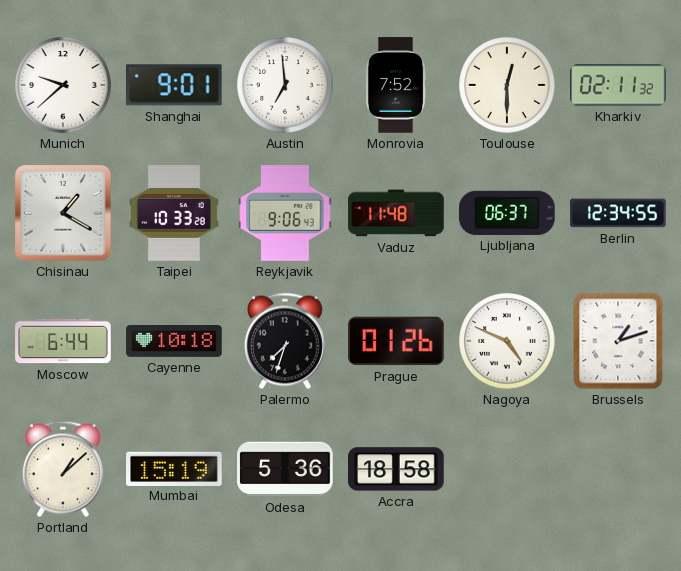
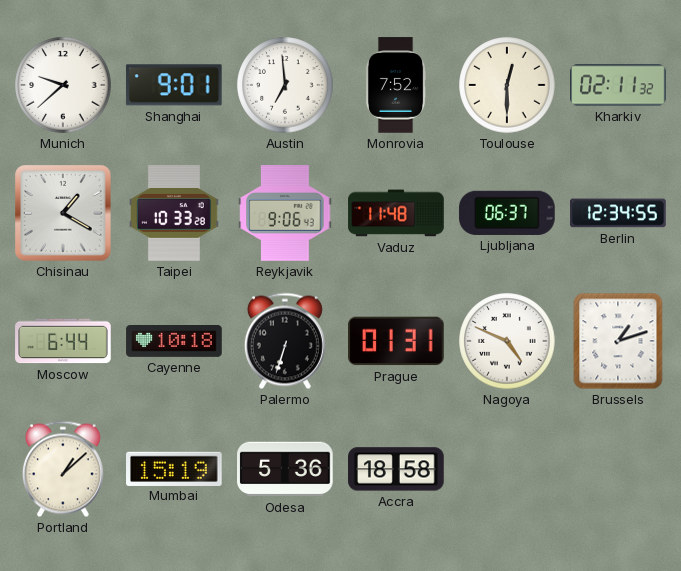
Palermo: 7:33 -> 6:33 (285, 341)
Prague: 01:26 -> 01:31 (396, 341)
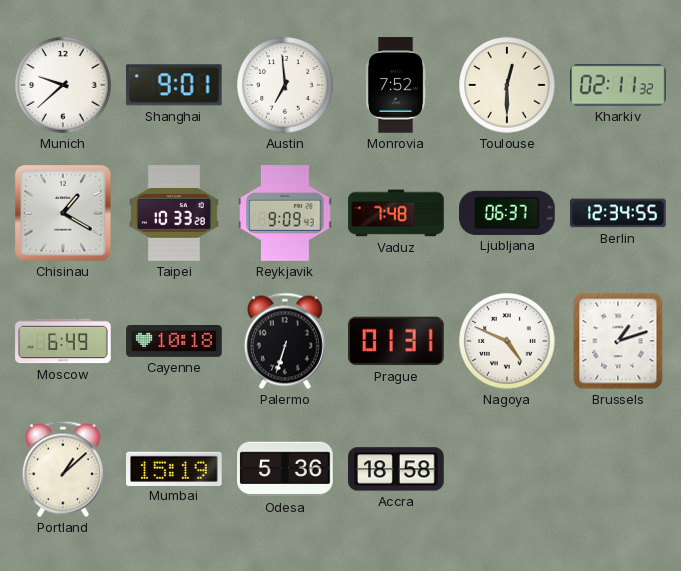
Reykjavik: 9:06 -> 9:09 (285, 213)
Vaduz: 11:48 -> 7:48 (396, 213)
Moscow: 6:44 -> 6:49 (63, 341)
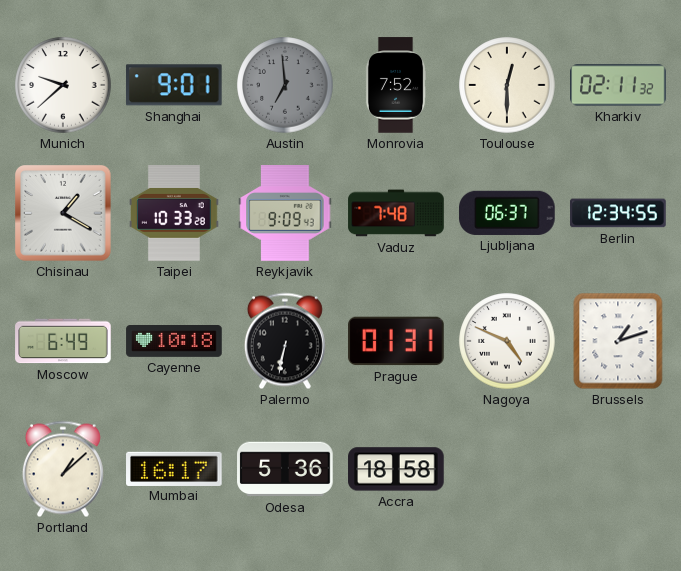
Austin dial: white -> grey (285, 85)
Palermo: 6:33 -> 6:32 (285, 341)
Mumbai: 15:19 -> 16:17 (174, 468)
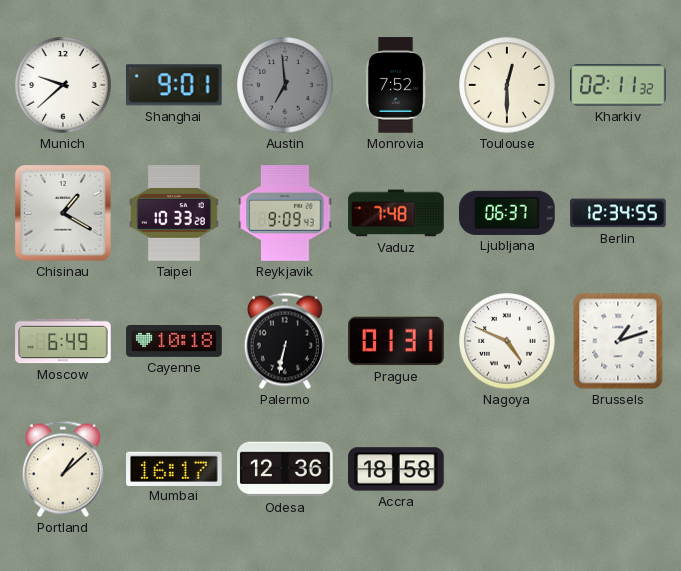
Odesa: 5:36 -> 12:36 (285, 469)
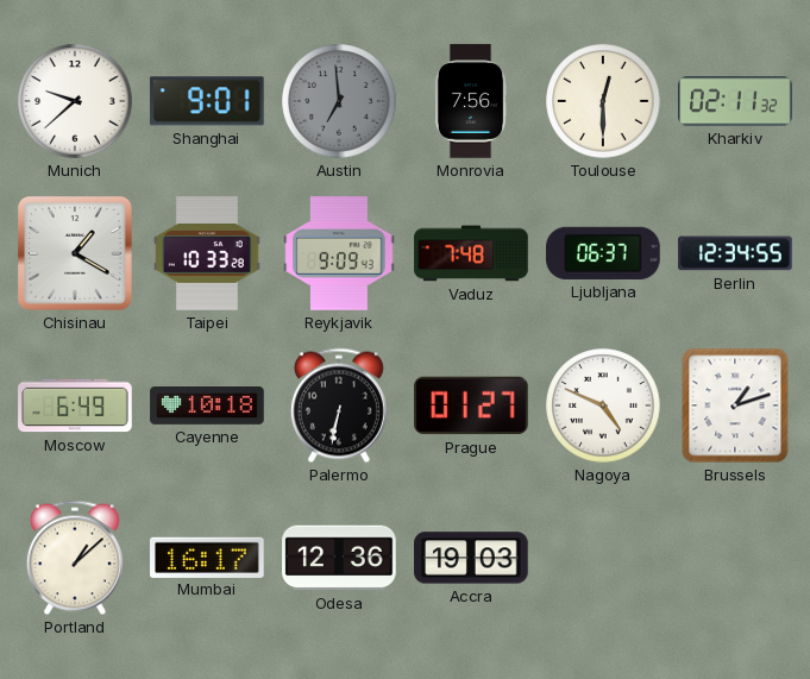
Monrovia: 7:52 -> 7:56 (471, 101)
Prague: 01:31 -> 01:27 (471, 405)
Accra: 18:58 -> 19:03 (471, 558)
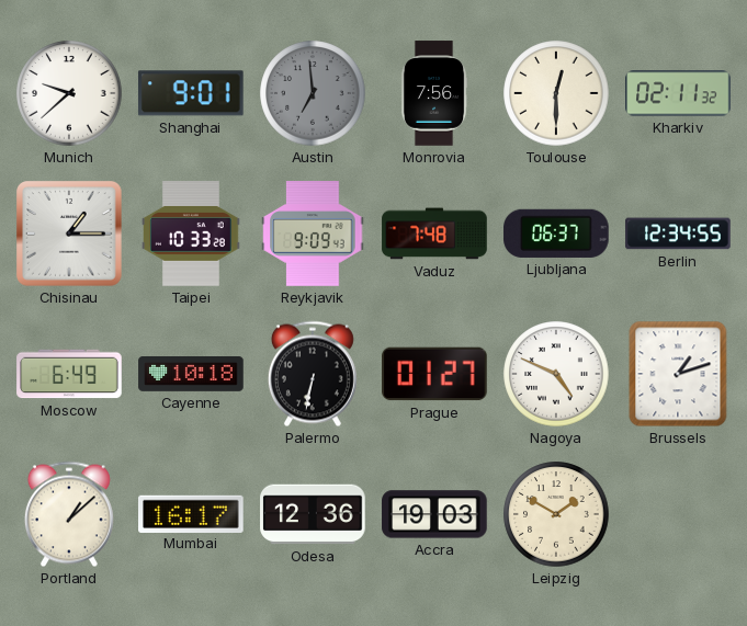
Chisinau: 1:20 -> 1:15 (69, 234)
Leipzig: none -> 1:50 (556, 514)
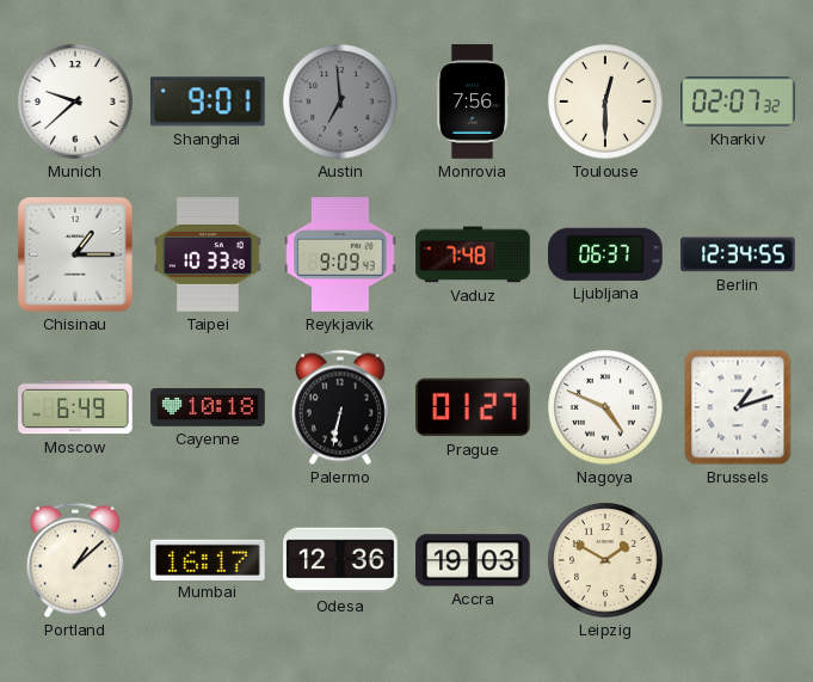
Kharkiv: 02:11 -> 02:07 (738, 102)
